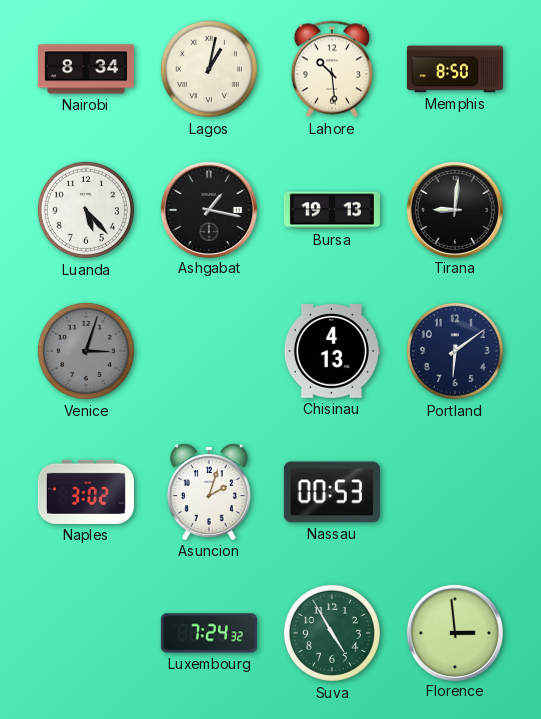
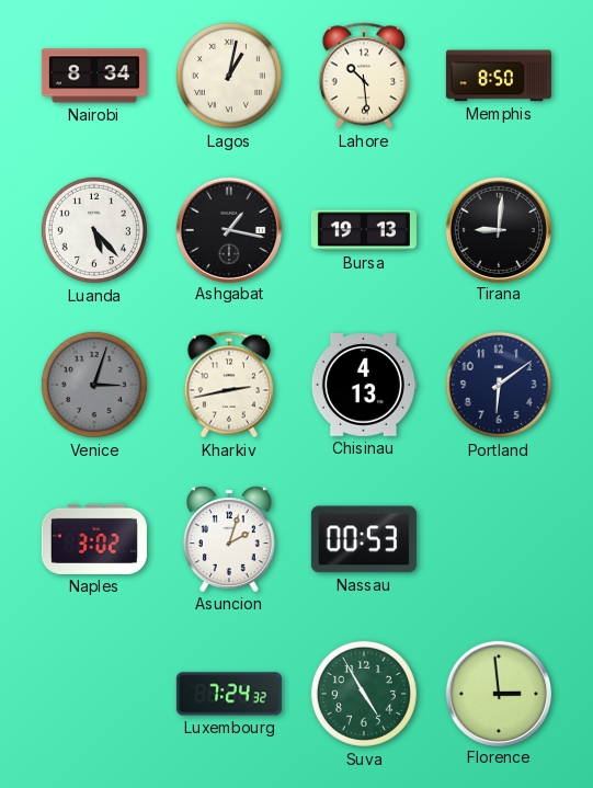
Kharkiv: none -> 2:43 (228, 385)
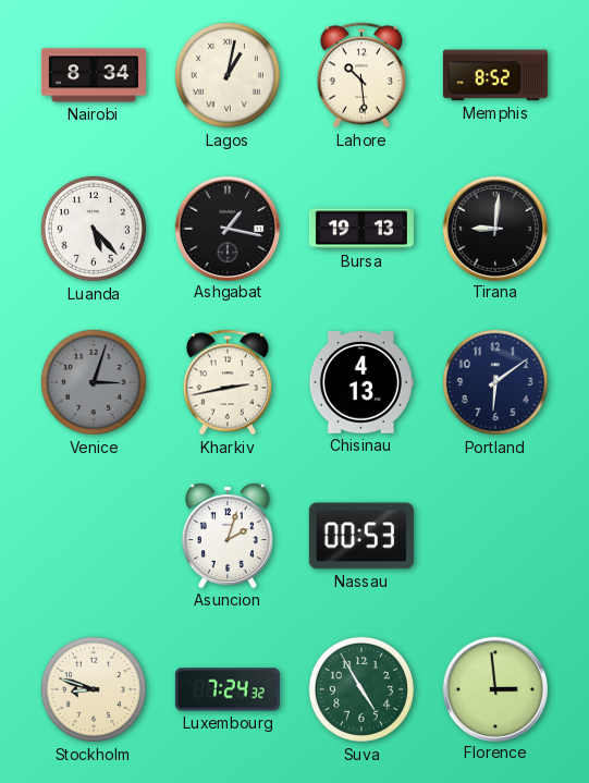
Memphis: 8:50 -> 8:52 (495, 75)
Naples: 3:02 -> none (94, 539)
Stockholm: none -> 8:48 (94, 689)
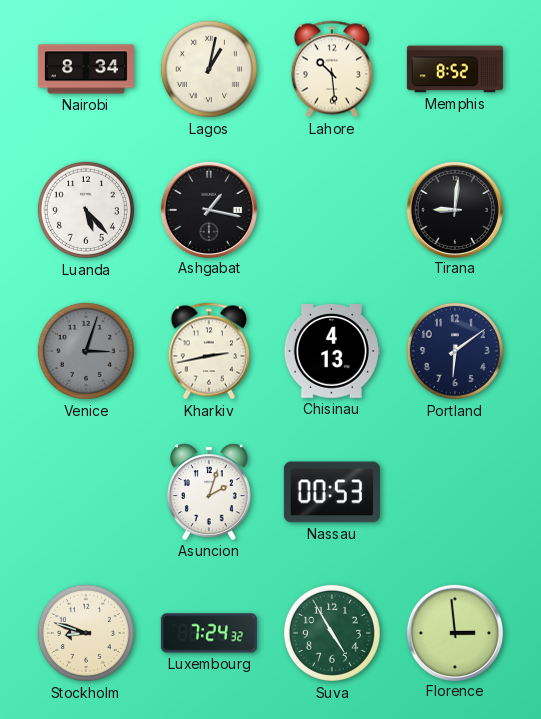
Bursa: 19:13 -> none (361, 229)
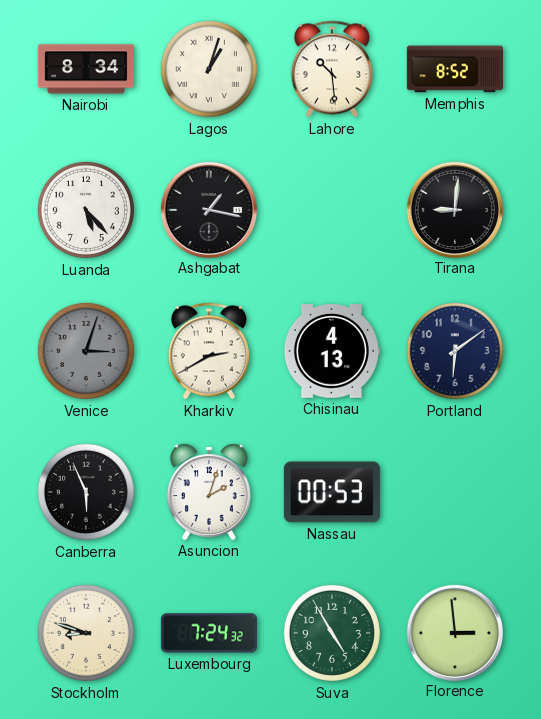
Lagos: 1:02 -> 1:03 (209, 69)
Kharkiv: 2:43 -> 2:40 (208, 351)
Canberra: none -> 5:56 (86, 492)
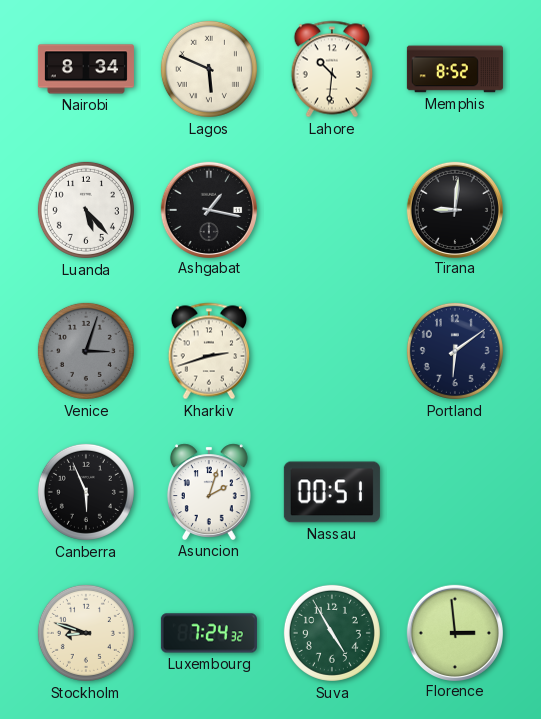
Lagos: 1:03 -> 5:49 (209, 69)
Lahore: 10:29 -> 10:31 (331, 69)
Kharkiv: 2:40 -> 2:42 (208, 351)
Chisinau: 4:13 -> none (332, 352)
Nassau: 00:53 -> 00:51 (332, 492)
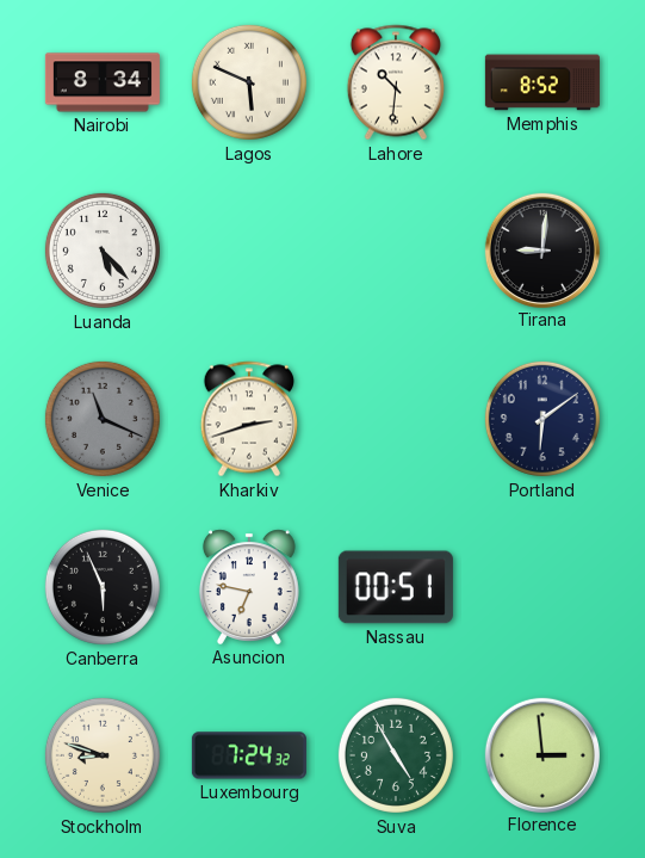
Ashgabat: 1:17 -> none (208, 209)
Venice: 3:03 -> 11:19 (103, 419)
Asuncion: 2:03 -> 6:47 (249, 587)
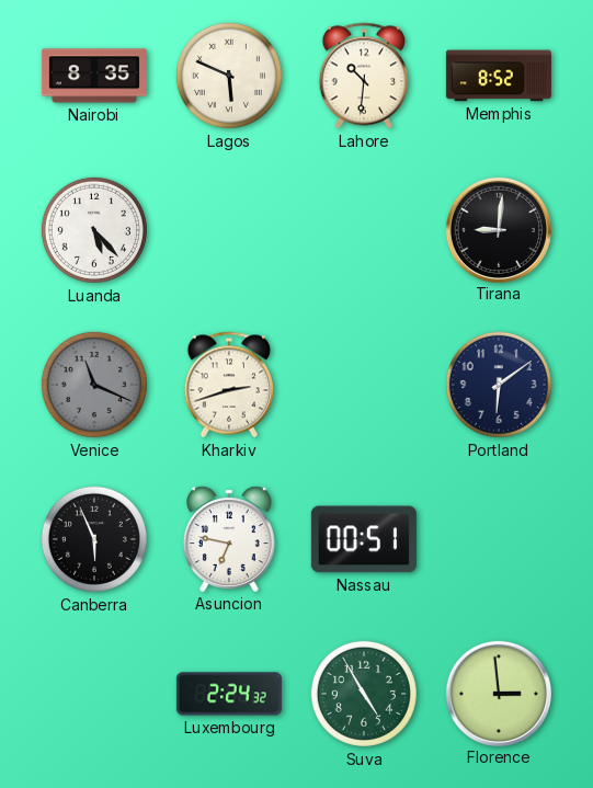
Nairobi: 8:34 -> 8:35 (94, 76)
Stockholm: 8:48 -> none (103, 755)
Luxembourg: 7:24 -> 2:24 (229, 694)
